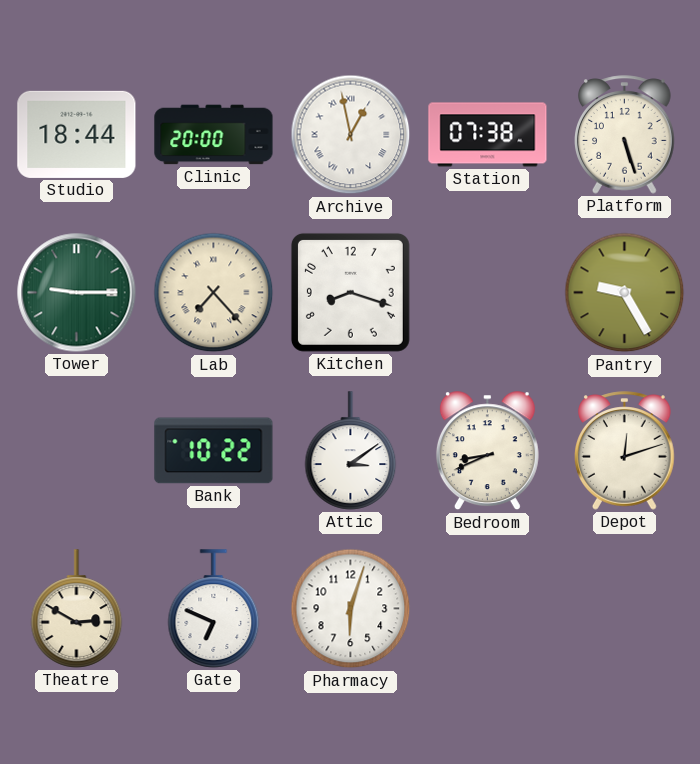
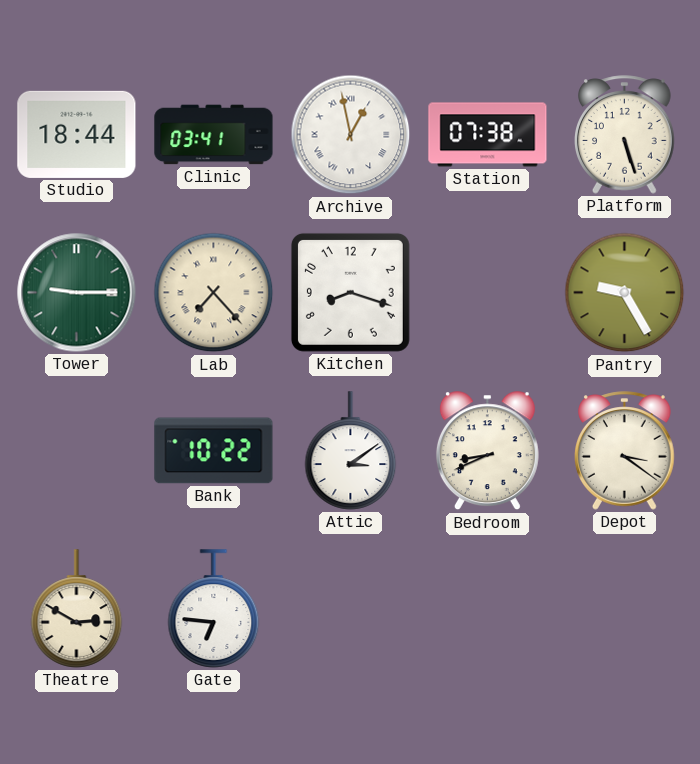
Clinic: 20:00 -> 03:41 (214, 135)
Depot: 12:12 -> 3:21 (625, 451)
Gate: 6:49 -> 6:46 (214, 609)
Pharmacy: 6:03 -> none (351, 609)
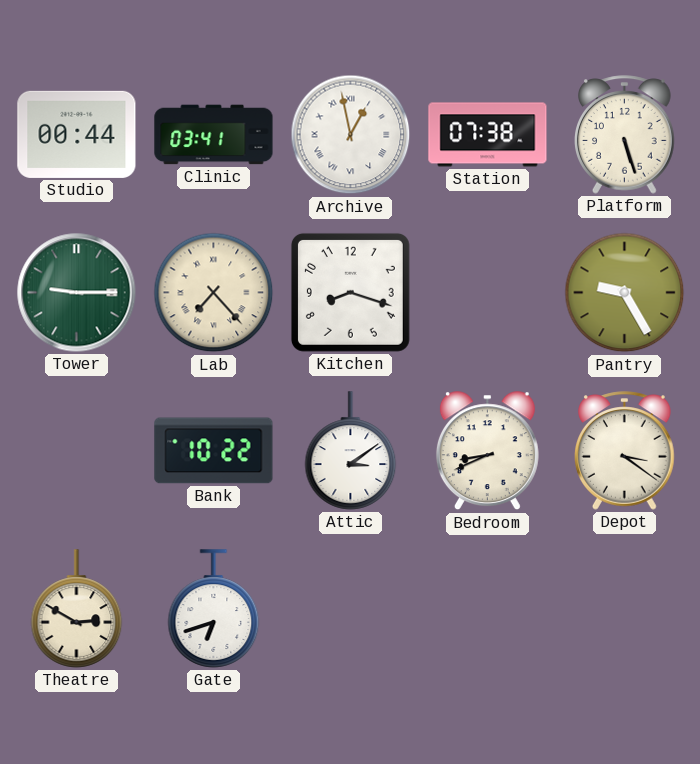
Studio: 18:44 -> 00:44 (77, 134)
Gate: 6:46 -> 6:42 (214, 609)
